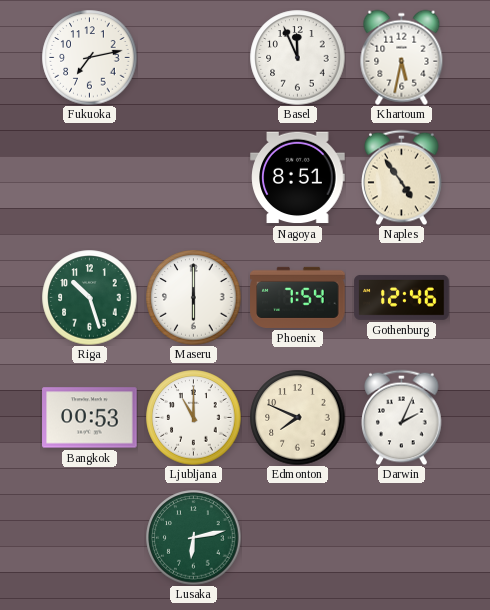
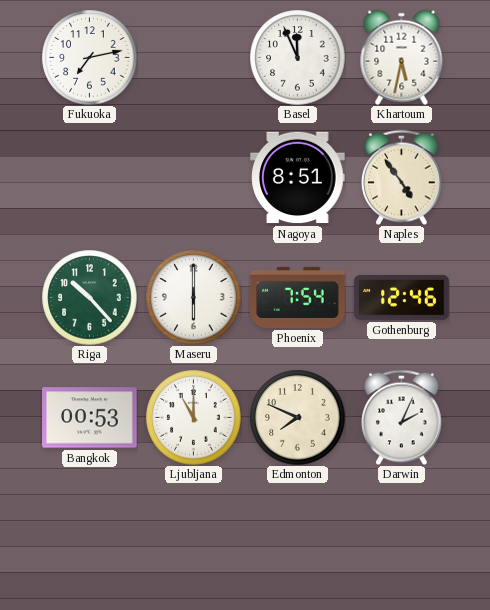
Riga: 10:27 -> 10:23 (89, 297)
Lusaka: 6:13 -> none (193, 537)
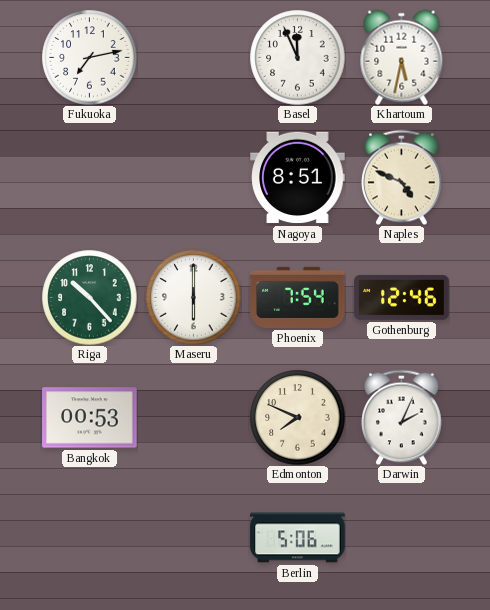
Naples: 4:54 -> 4:49 (402, 177)
Ljubljana: 11:00 -> none (193, 417)
Berlin: none -> 5:06 (298, 538)
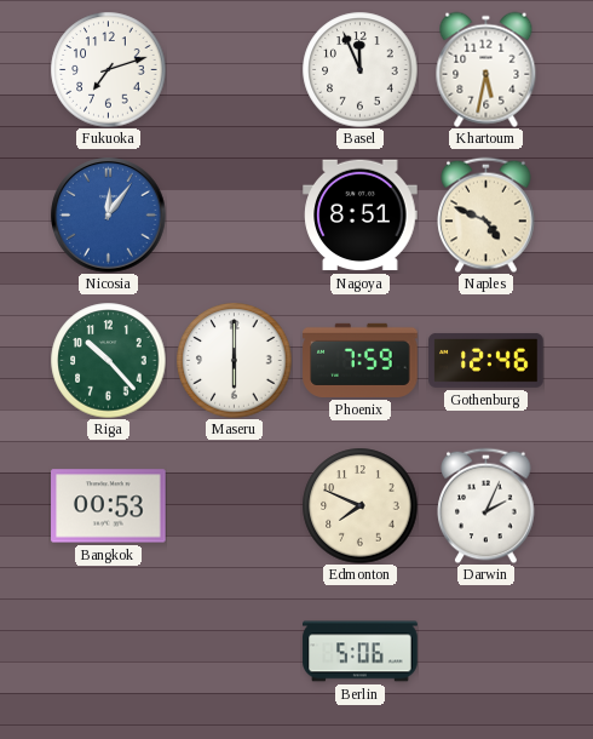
Fukuoka: 7:13 -> 7:12 (108, 69)
Nicosia: none -> 12:06 (109, 216)
Phoenix: 7:54 -> 7:59 (361, 360)
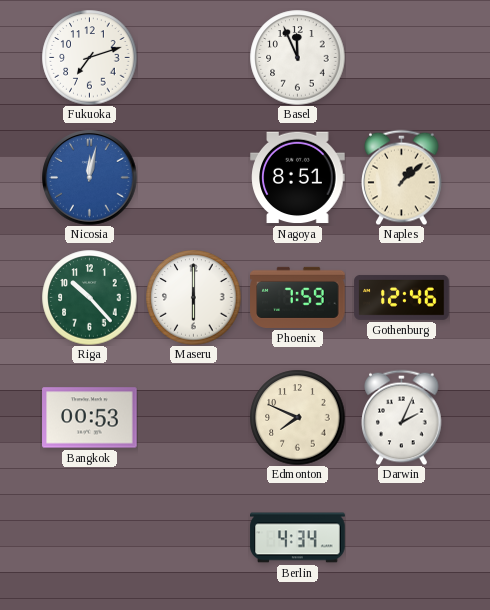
Khartoum: 5:32 -> none (487, 69)
Nicosia: 12:06 -> 12:02 (90, 178)
Naples: 4:49 -> 1:08 (402, 177)
Berlin: 5:06 -> 4:34 (298, 538)
